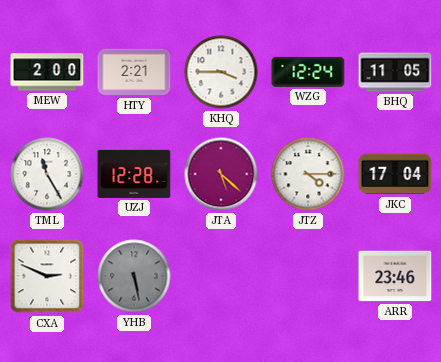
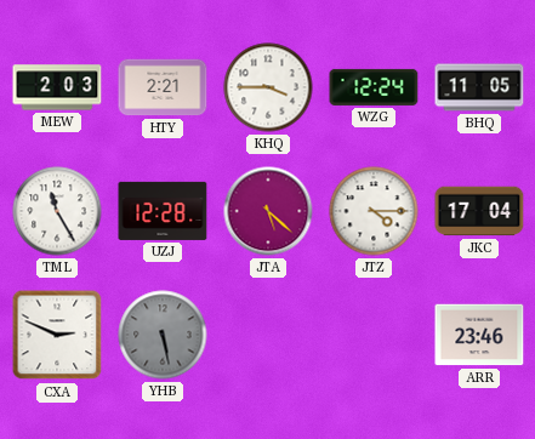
MEW: 2:00 -> 2:03 (57, 87)
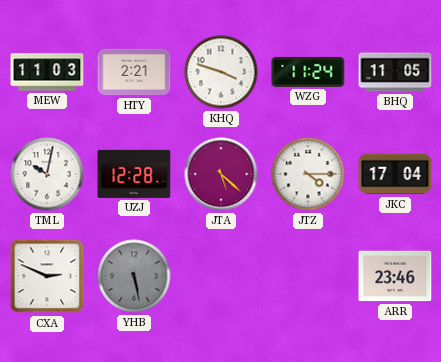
MEW: 2:03 -> 11:03 (47, 72)
KHQ: 3:45 -> 3:48 (221, 72)
WZG: 12:24 -> 11:24 (308, 72)
TML: 11:25 -> 10:02 (47, 174)
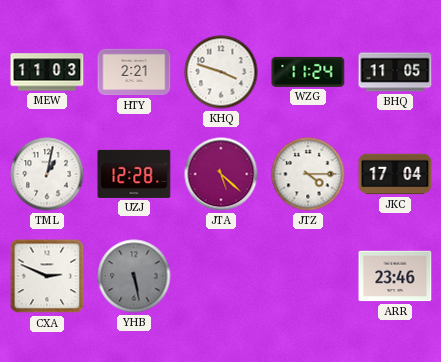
TML: 10:02 -> 1:02 (47, 174)
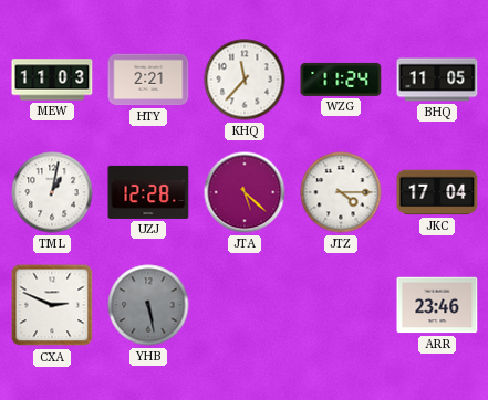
KHQ: 3:48 -> 11:37 (245, 80)
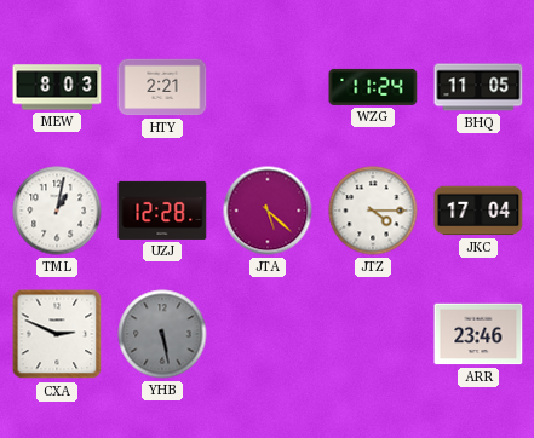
MEW: 11:03 -> 8:03 (57, 87)
KHQ: 11:37 -> none (245, 80)
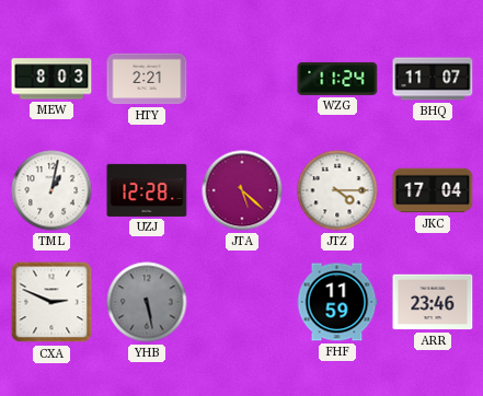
BHQ: 11:05 -> 11:07 (433, 79)
FHF: none -> 11:59 (337, 302)
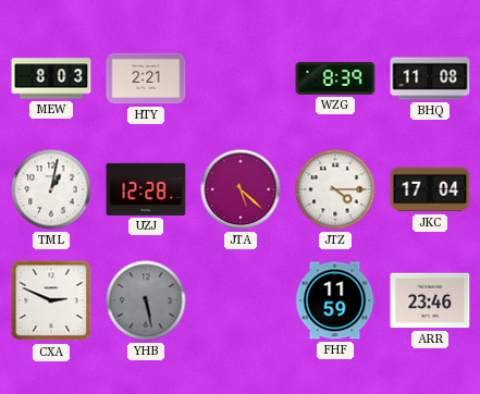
WZG: 11:24 -> 8:39 (335, 78)
BHQ: 11:07 -> 11:08 (430, 78)
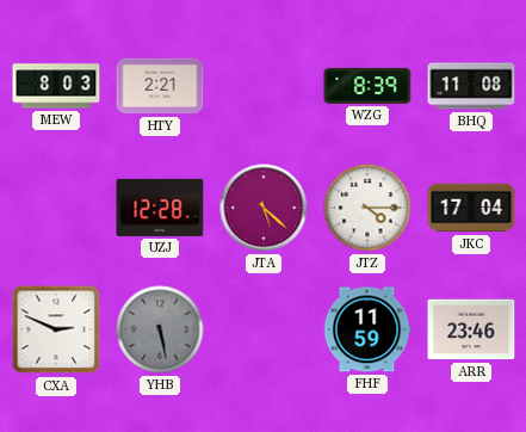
TML: 1:02 -> none (51, 189)
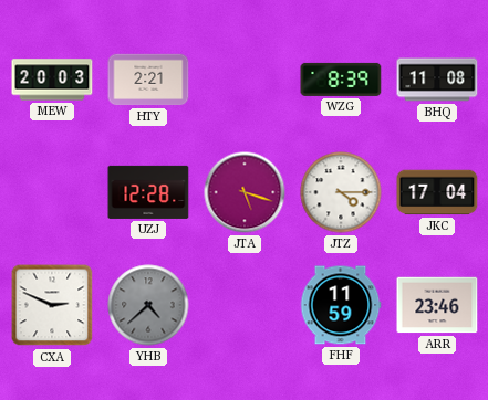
MEW: 8:03 -> 20:03 (52, 80)
JTA: 5:22 -> 5:18 (245, 192)
YHB: 5:28 -> 4:38 (148, 305)
